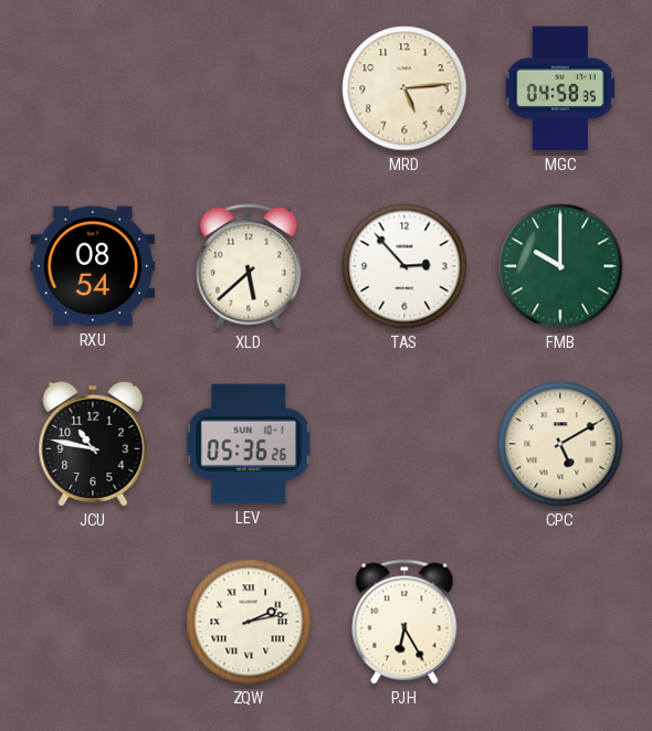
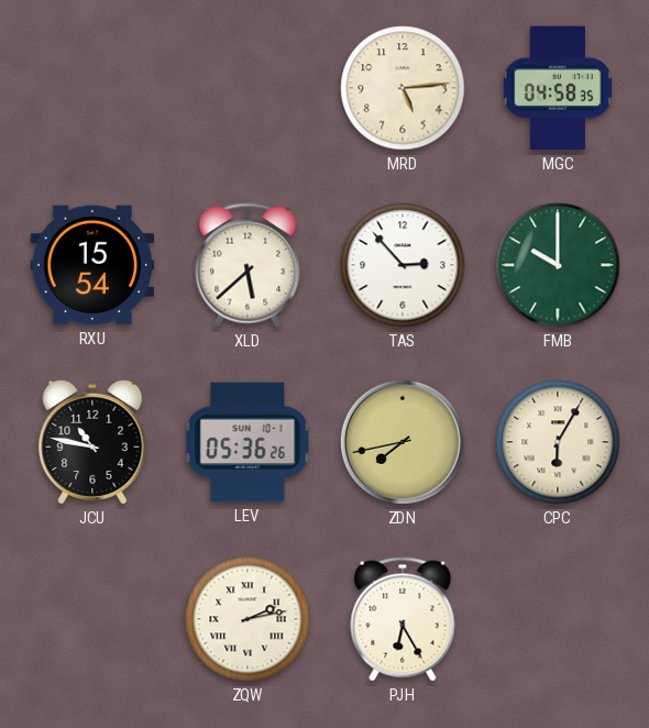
RXU: 08:54 -> 15:54 (92, 265)
ZDN: none -> 7:43 (403, 442)
CPC: 5:10 -> 6:05 (558, 442)
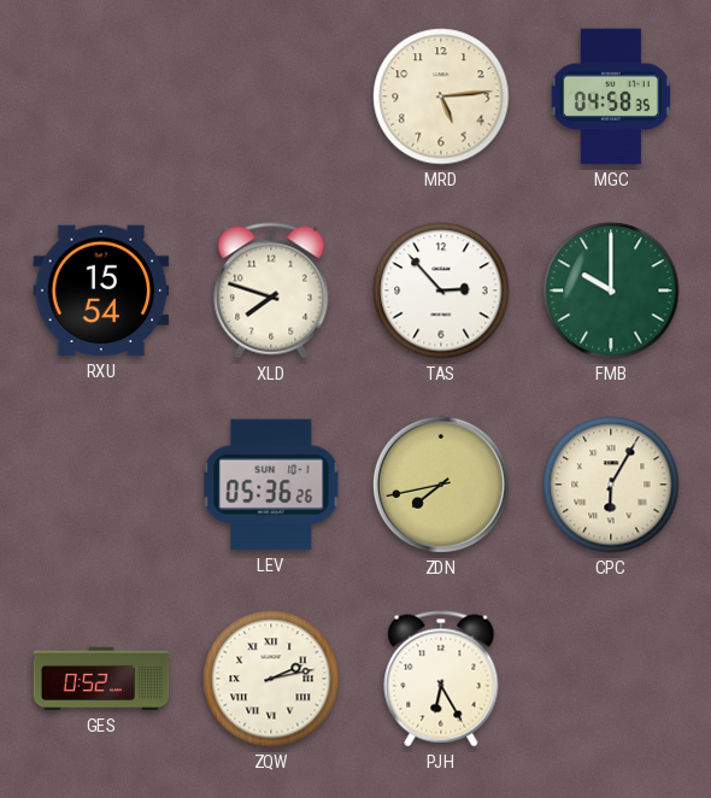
XLD: 5:38 -> 7:48 (271, 291)
JCU: 10:47 -> none (92, 442)
GES: none -> 0:52 (101, 679)
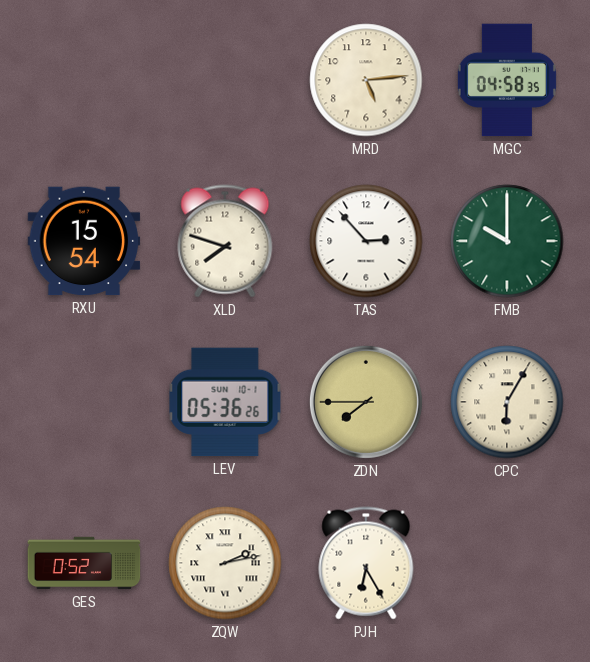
ZDN: 7:43 -> 7:45 (366, 402)
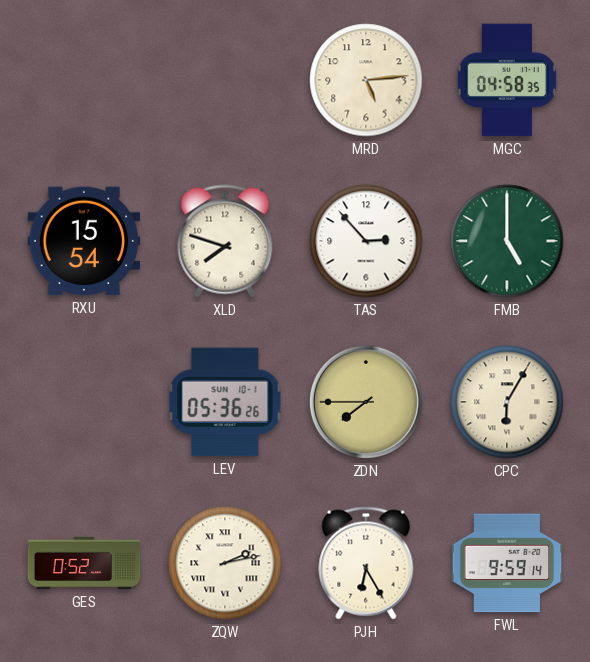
FMB: 10:00 -> 5:00 (507, 241)
FWL: none -> 9:59 (507, 563)
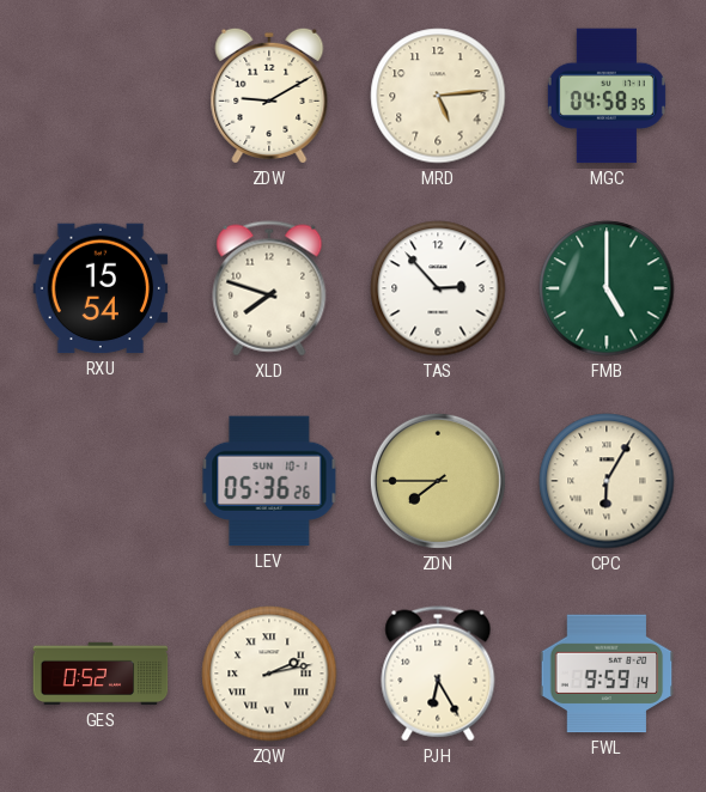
ZDW: none -> 9:10 (269, 96)
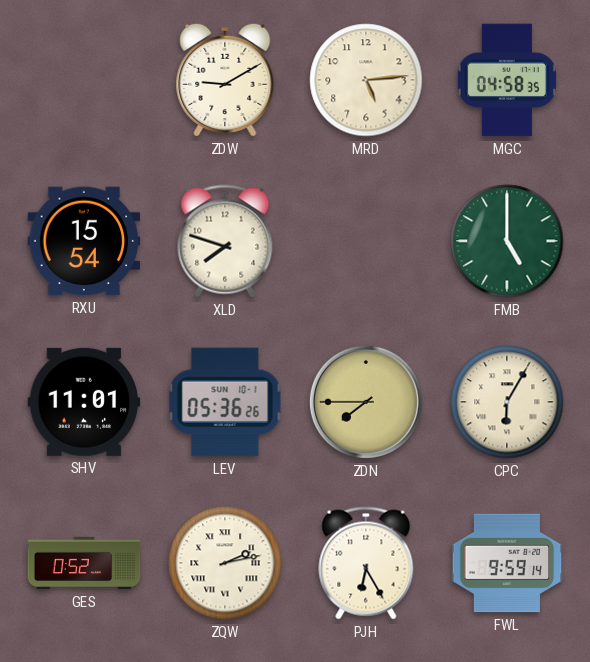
TAS: 2:53 -> none (438, 288)
SHV: none -> 11:01 (84, 402)
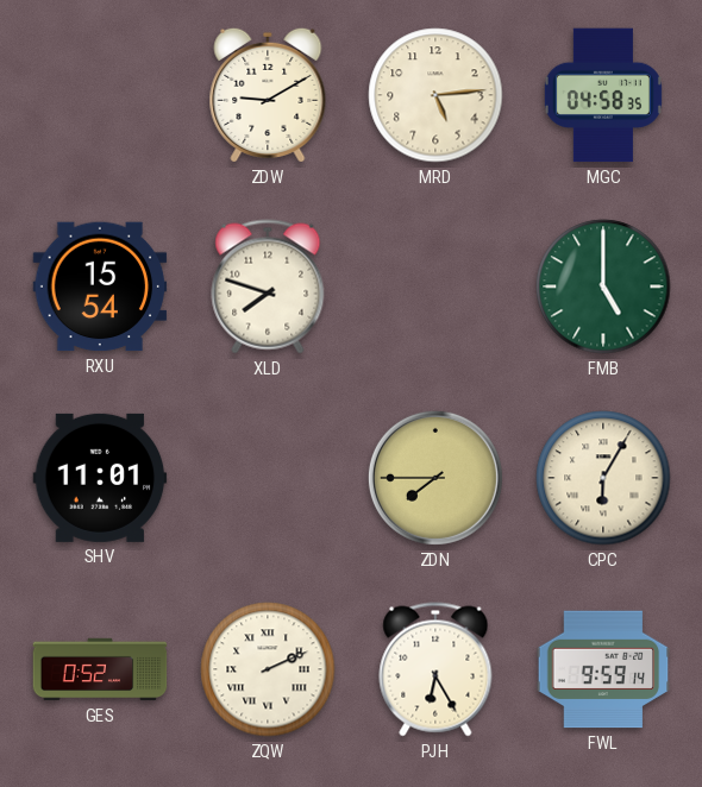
LEV: 05:36 -> none (225, 402)
ZQW: 2:13 -> 2:11 (268, 669)
